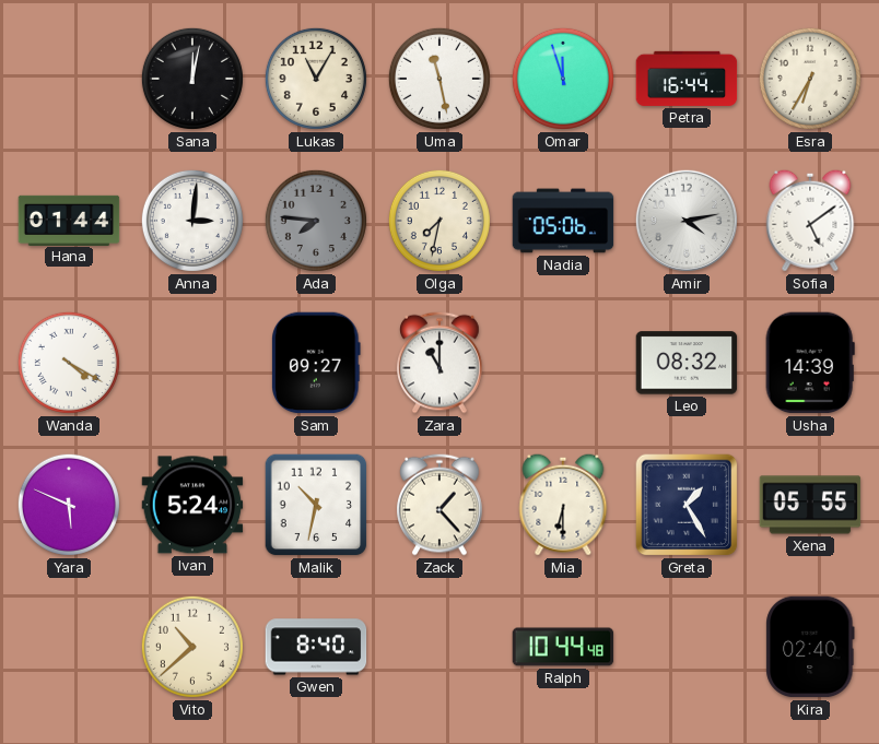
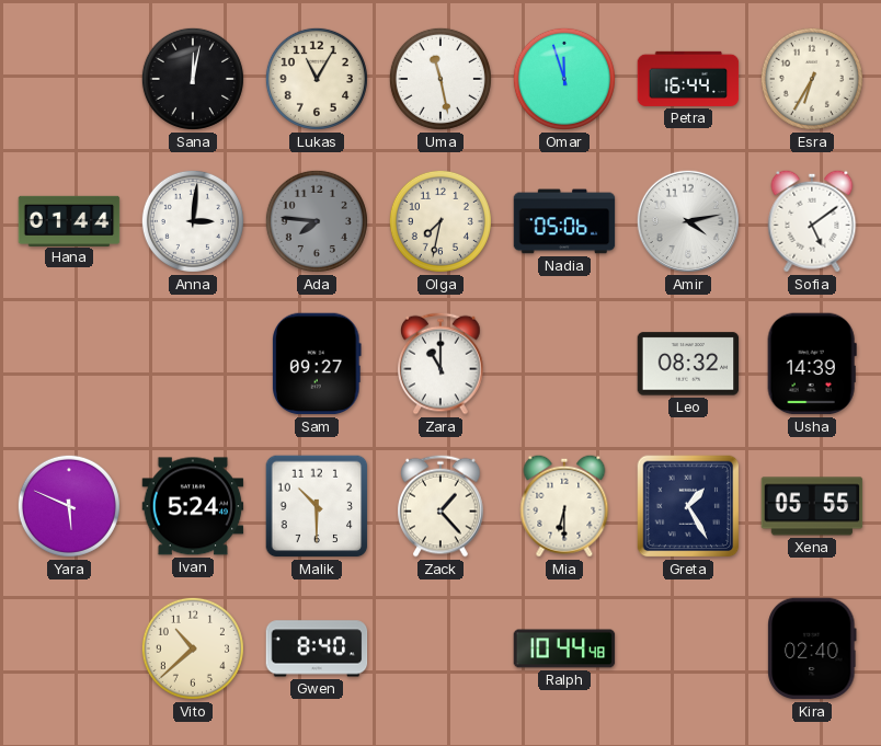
Wanda: 4:20 -> none (69, 363)
Malik: 10:32 -> 10:30 (317, 506)
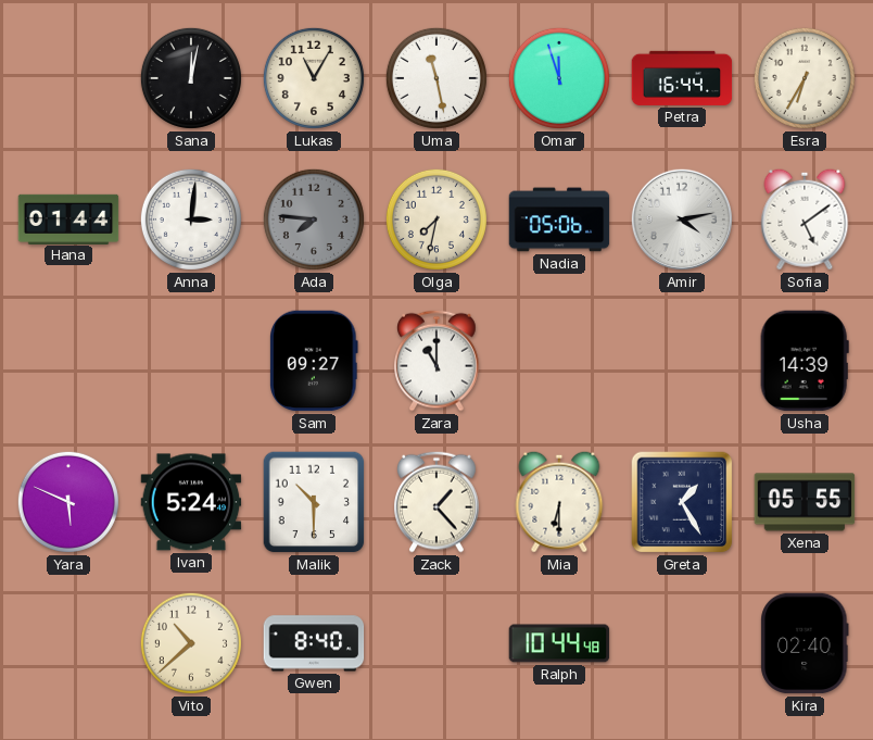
Leo: 08:32 -> none (688, 364)
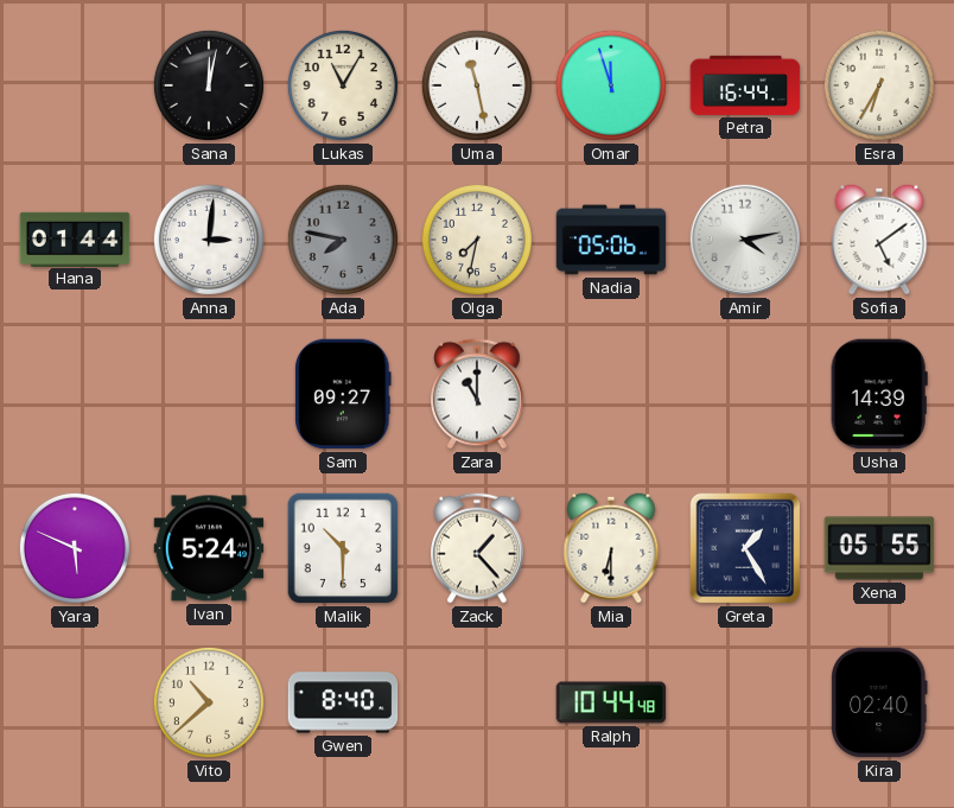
Ada: 7:46 -> 7:47 (343, 240)
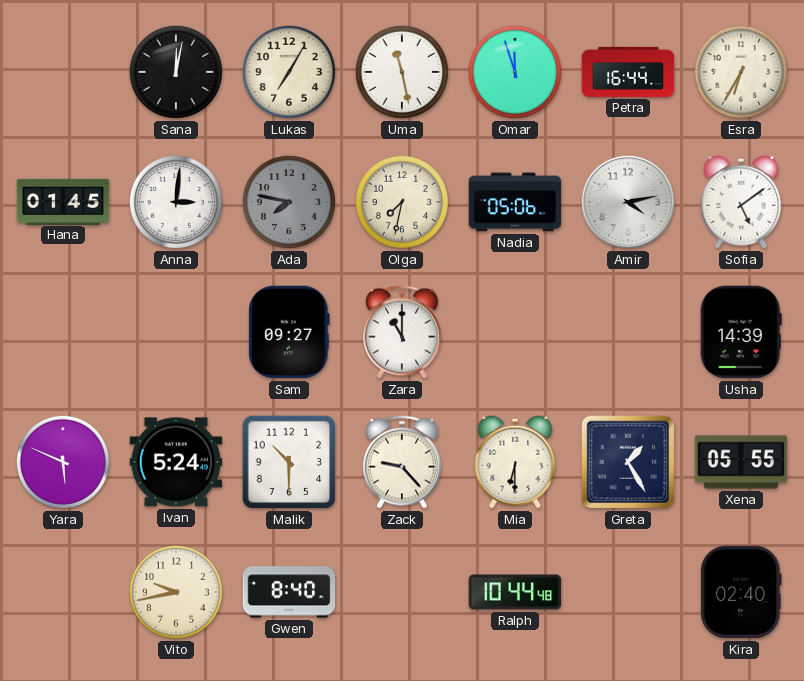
Lukas: 11:05 -> 7:05 (289, 72)
Hana: 01:44 -> 01:45 (63, 201)
Zack: 1:23 -> 9:23 (402, 462)
Vito: 10:38 -> 9:43 (176, 592)
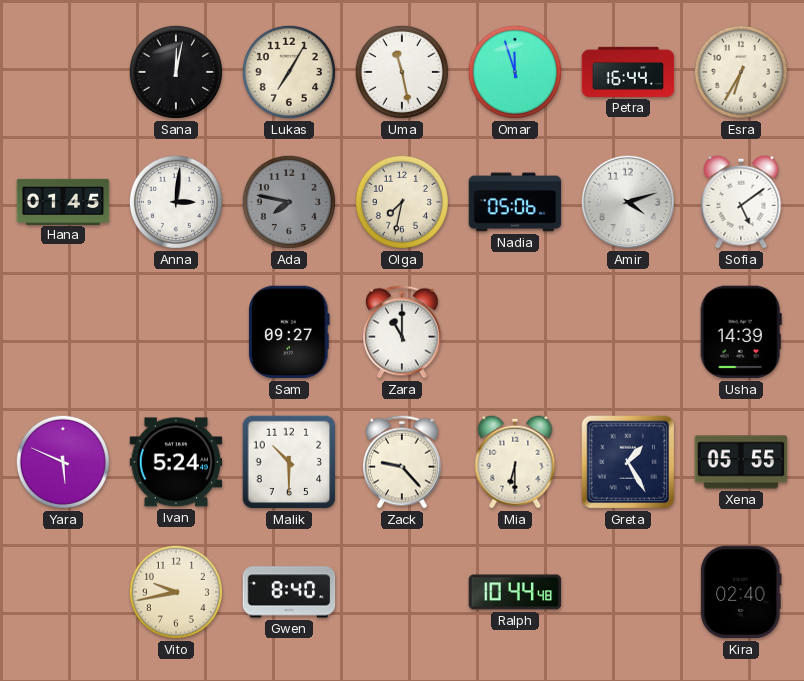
Amir: 4:13 -> 4:12 (628, 202)
